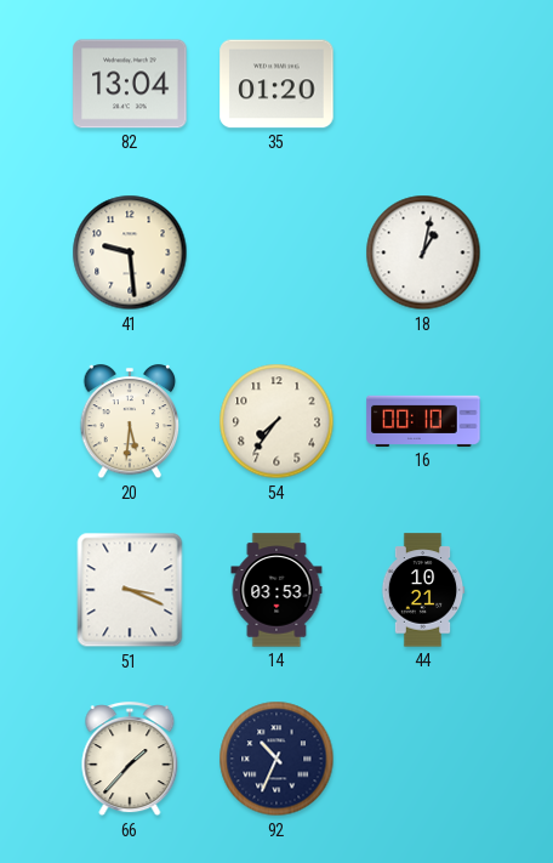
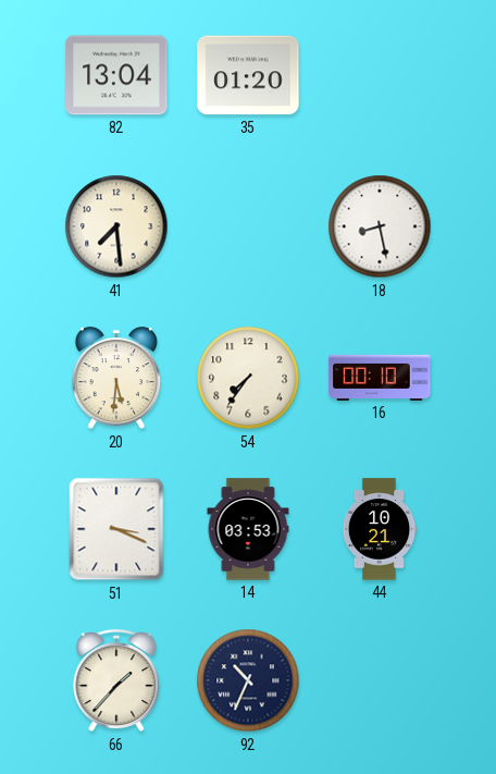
41: 9:29 -> 7:29 (116, 226)
18: 1:02 -> 8:28 (380, 226)
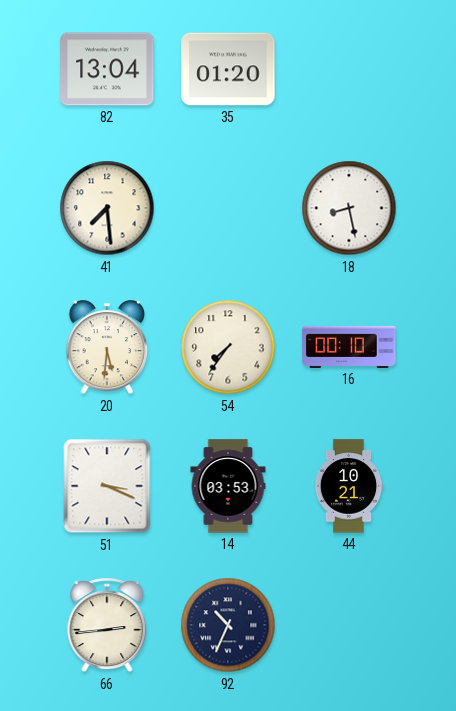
66: 1:37 -> 2:44 (107, 626)
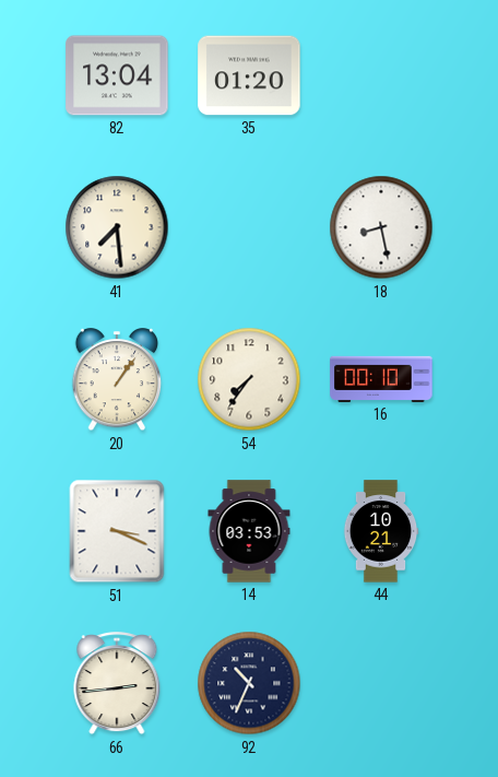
20: 5:31 -> 1:06 (117, 380)
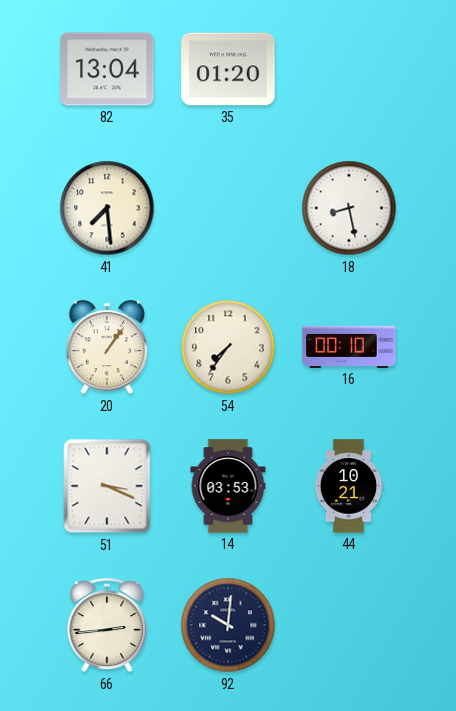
92: 10:34 -> 10:01 (228, 625)
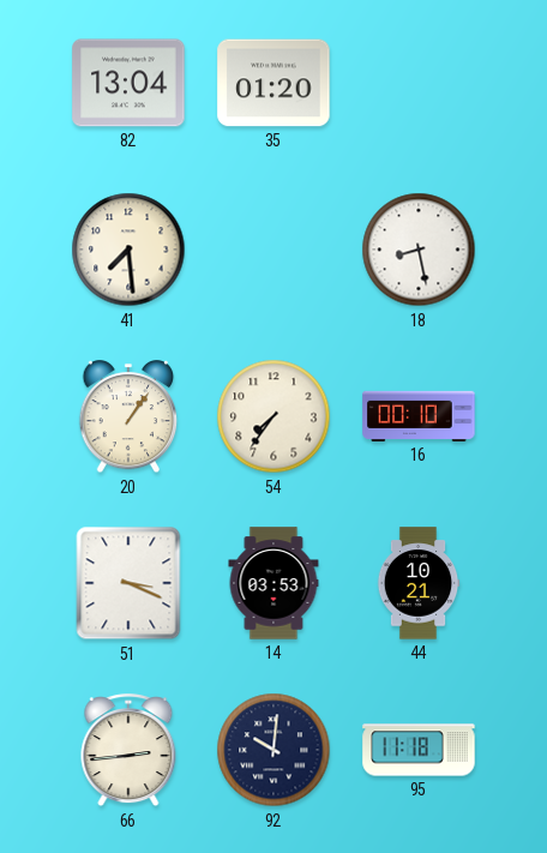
95: none -> 11:18 (419, 750)
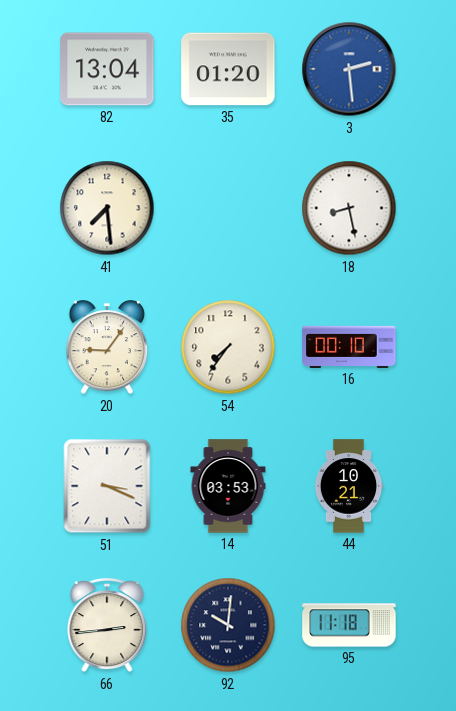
3: none -> 2:29 (349, 69)
20: 1:06 -> 9:06 (107, 348)
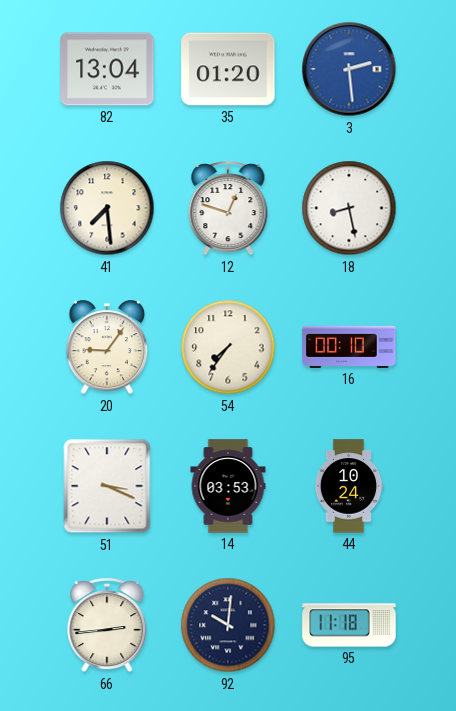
12: none -> 12:48 (228, 209)
44: 10:21 -> 10:24 (349, 486)
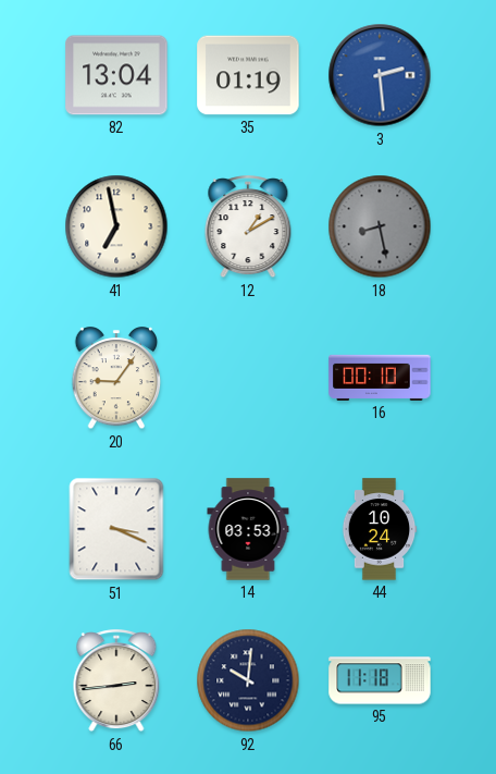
35: 01:20 -> 01:19 (248, 75)
41: 7:29 -> 6:58 (116, 226)
12: 12:48 -> 1:10 (248, 228)
18 dial: white -> grey (380, 226)
54: 7:36 -> none (228, 347)
